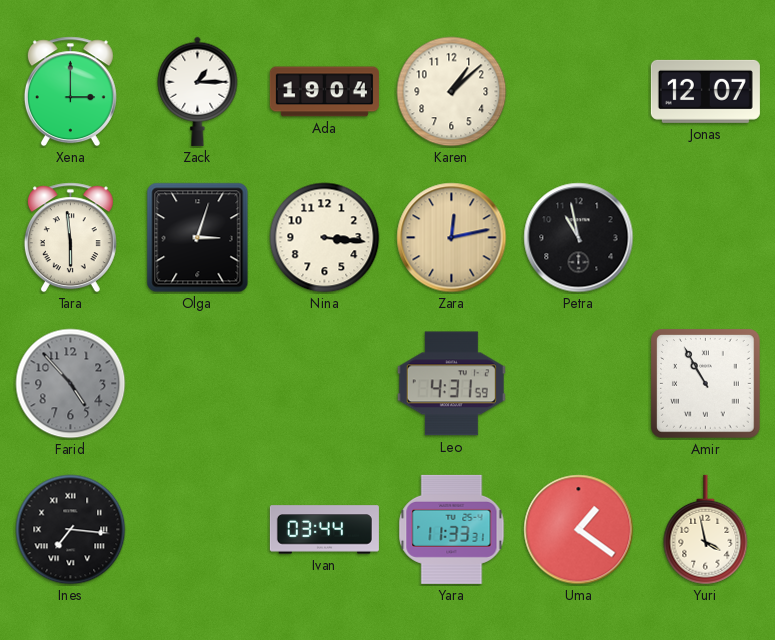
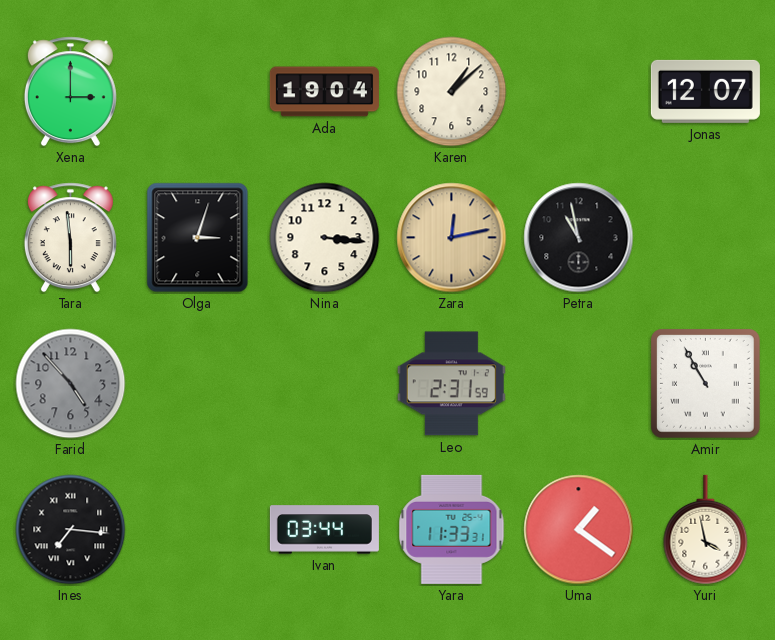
Zack: 1:15 -> none (198, 91)
Leo: 4:31 -> 2:31 (451, 384)
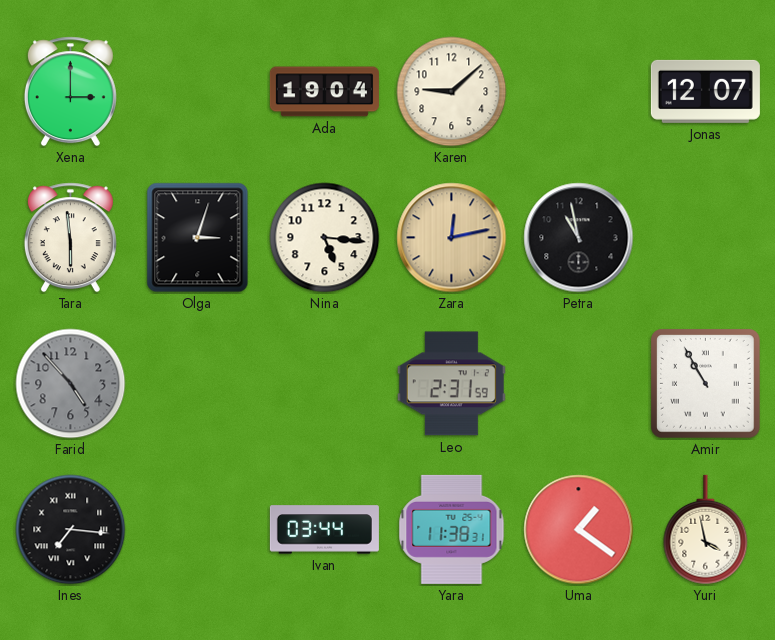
Karen: 1:08 -> 9:08 (452, 92)
Nina: 3:16 -> 5:16 (325, 238)
Yara: 11:33 -> 11:38 (452, 529)
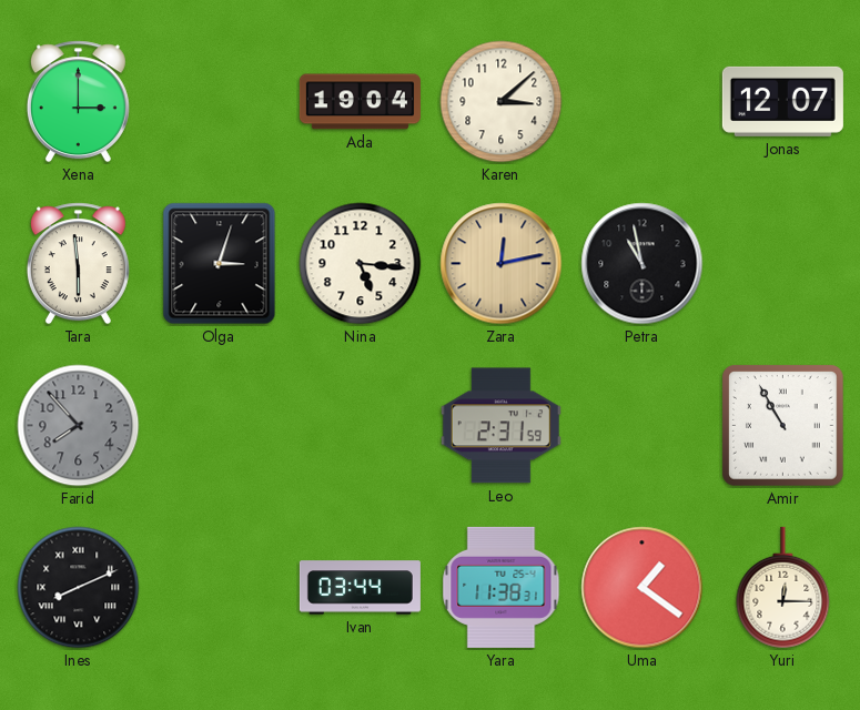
Karen: 9:08 -> 3:08 (502, 102)
Farid: 4:53 -> 7:53 (79, 426)
Ines: 7:16 -> 8:11 (79, 588)
Yuri: 3:58 -> 12:15 (783, 588)
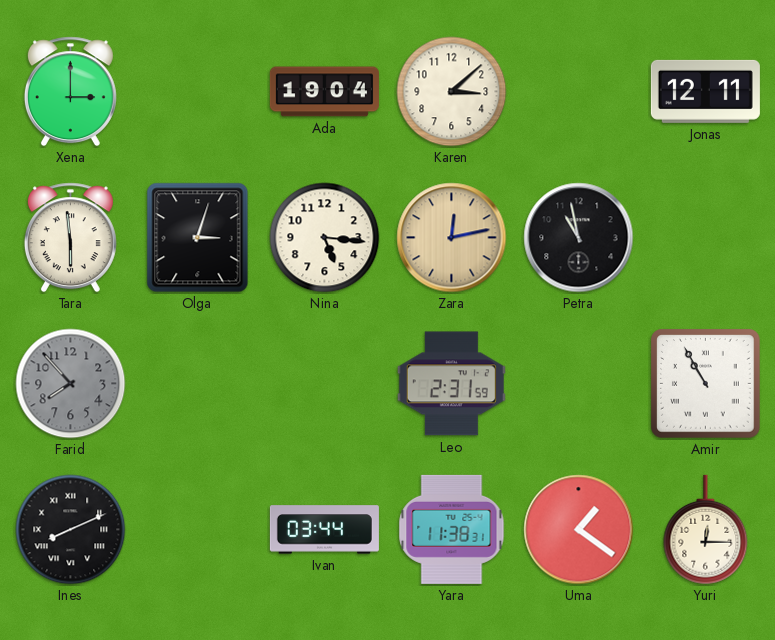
Jonas: 12:07 -> 12:11 (705, 91)
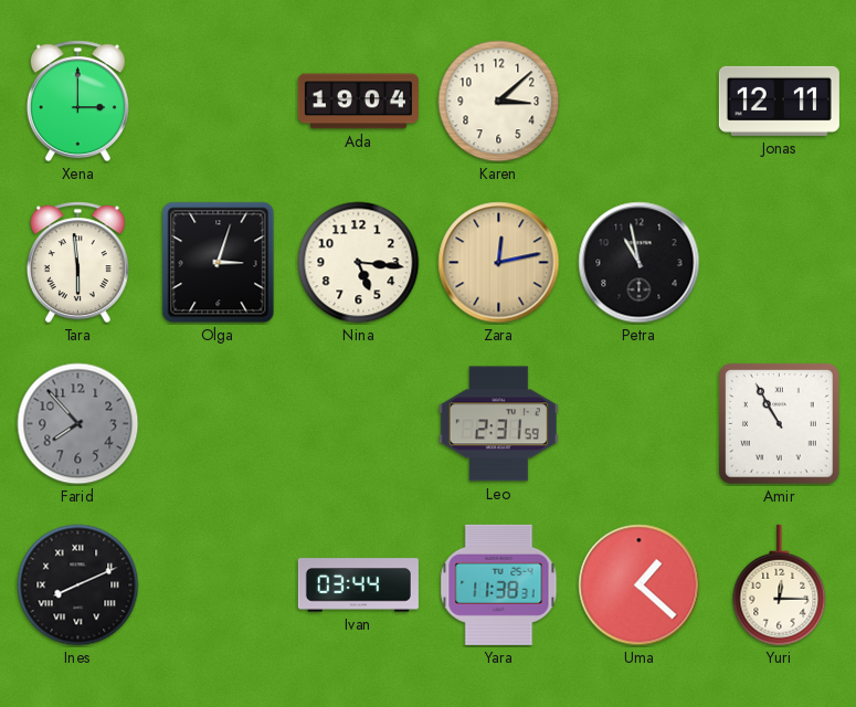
Uma: 1:21 -> 1:22 (640, 585)
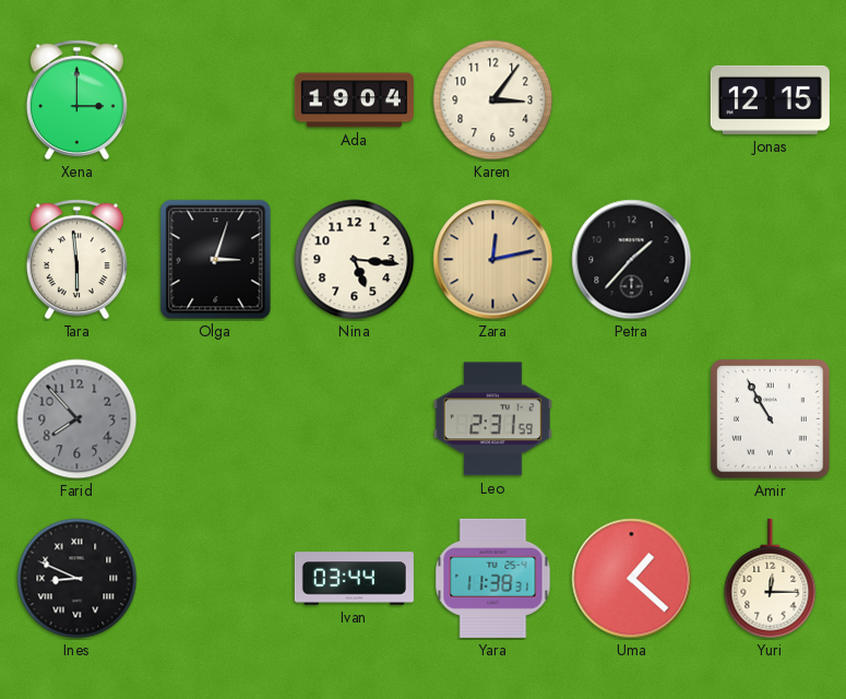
Karen: 3:08 -> 3:06 (493, 100)
Jonas: 12:11 -> 12:15 (770, 99)
Petra: 10:58 -> 1:37 (632, 260)
Ines: 8:11 -> 8:49 (78, 579)
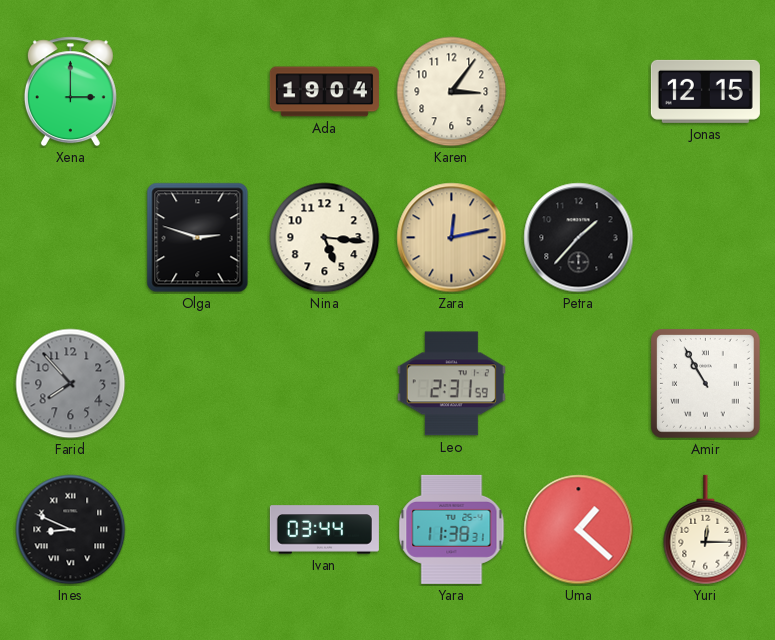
Tara: 5:59 -> none (76, 260)
Olga: 3:03 -> 2:48 (198, 238)
